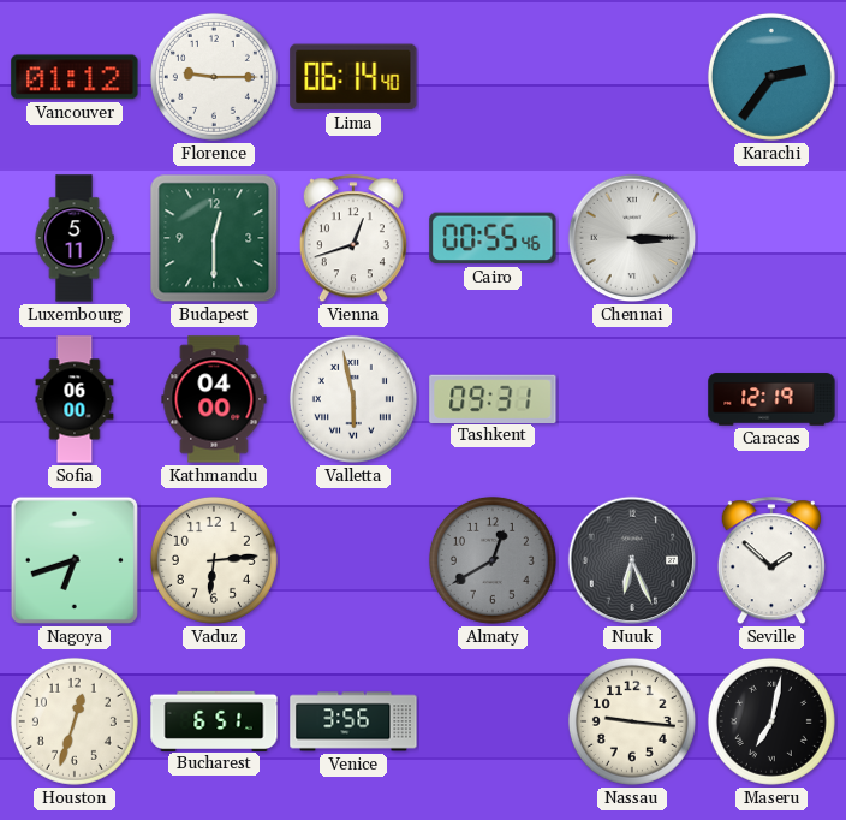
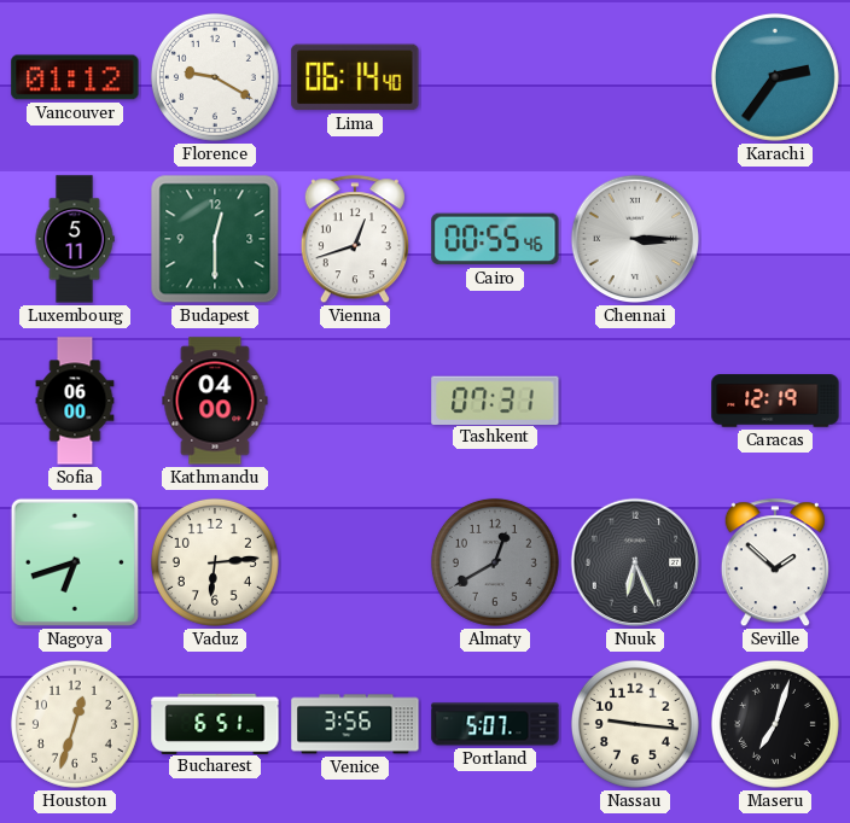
Florence: 9:15 -> 9:20 (215, 77)
Valletta: 5:58 -> none (353, 399)
Tashkent: 09:31 -> 07:31 (495, 399)
Portland: none -> 5:07 (495, 724)
Maseru: 7:02 -> 7:03 (775, 724)
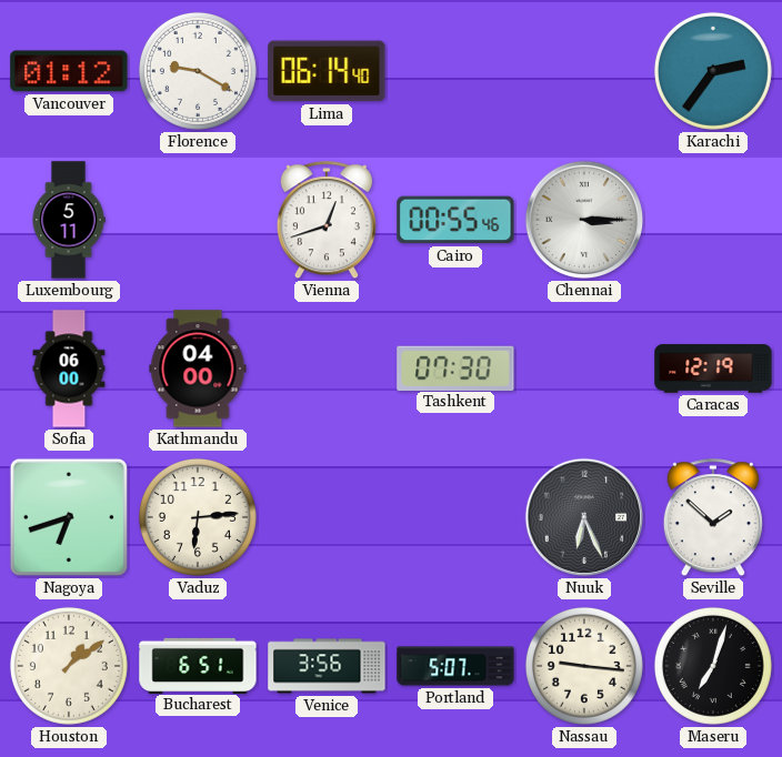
Budapest: 12:30 -> none (215, 239)
Tashkent: 07:31 -> 07:30 (455, 367)
Almaty: 12:40 -> none (495, 562)
Houston: 12:33 -> 1:09 (69, 666)
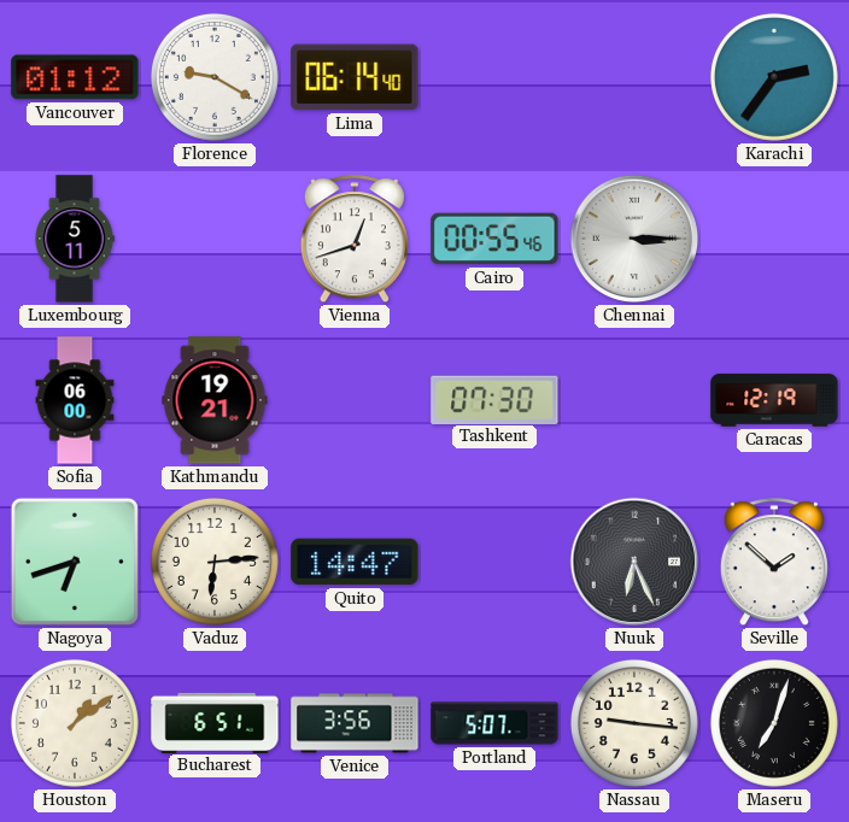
Kathmandu: 04:00 -> 19:21 (215, 400)
Quito: none -> 14:47 (355, 562)
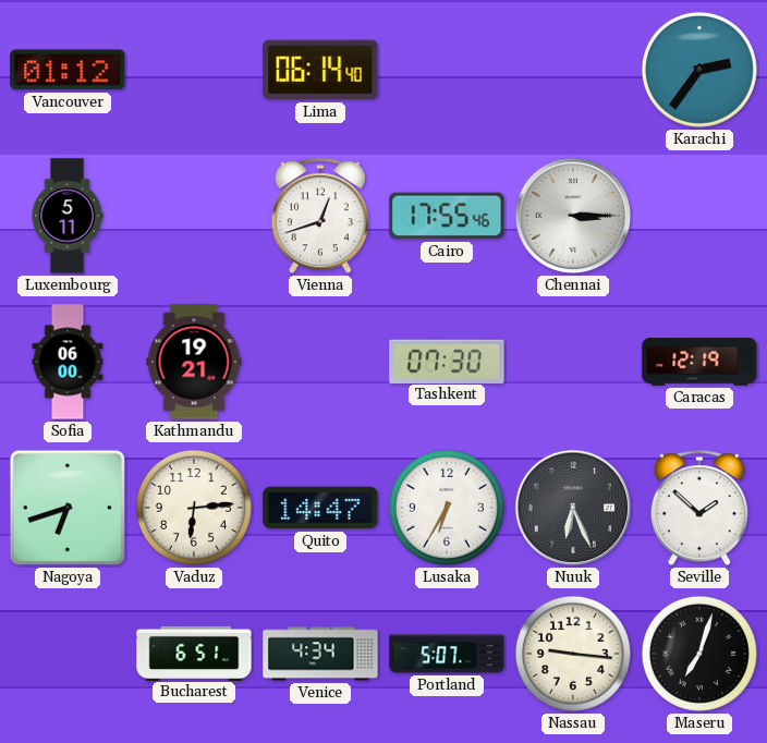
Florence: 9:20 -> none (215, 77)
Cairo: 00:55 -> 17:55 (447, 216)
Lusaka: none -> 6:35 (447, 508)
Houston: 1:09 -> none (75, 723)
Venice: 3:56 -> 4:34 (320, 654)
